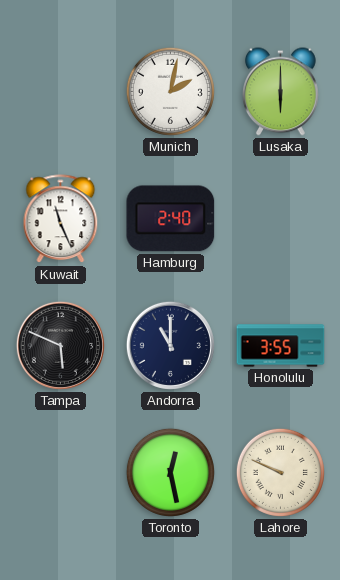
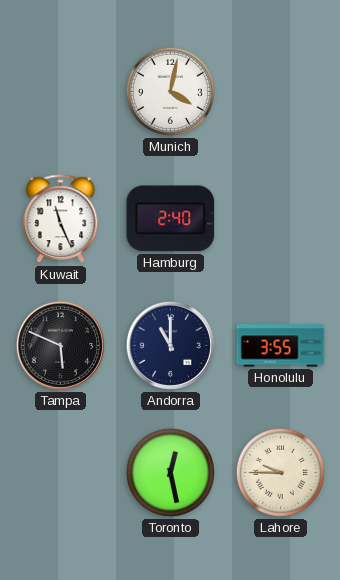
Munich: 2:02 -> 4:02 (170, 91)
Lusaka: 6:00 -> none (280, 92)
Lahore: 9:49 -> 9:45 (280, 472)
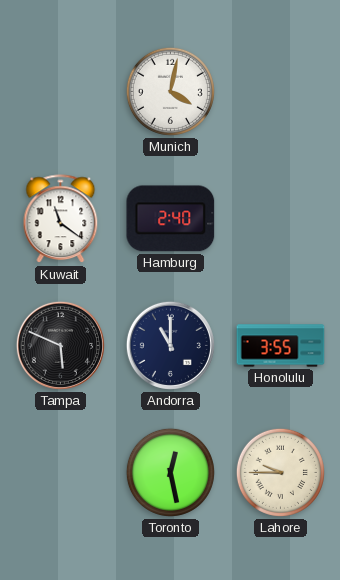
Kuwait: 11:26 -> 11:21 (61, 219)
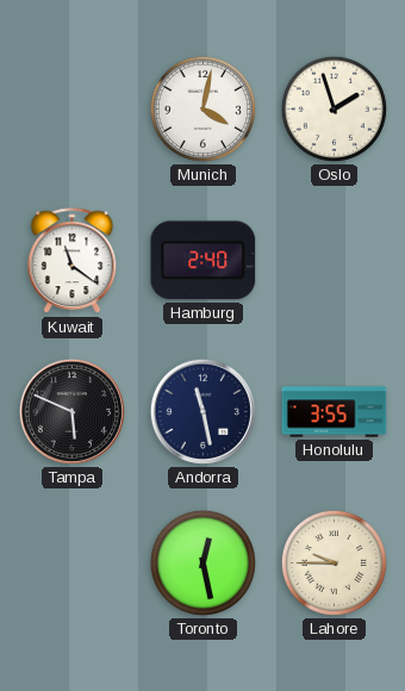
Oslo: none -> 1:57 (334, 108)
Andorra: 11:00 -> 11:28 (202, 411)
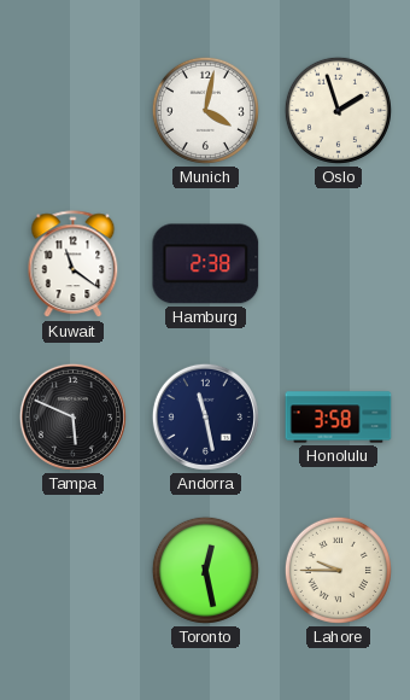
Hamburg: 2:40 -> 2:38 (206, 264)
Honolulu: 3:55 -> 3:58 (339, 418)
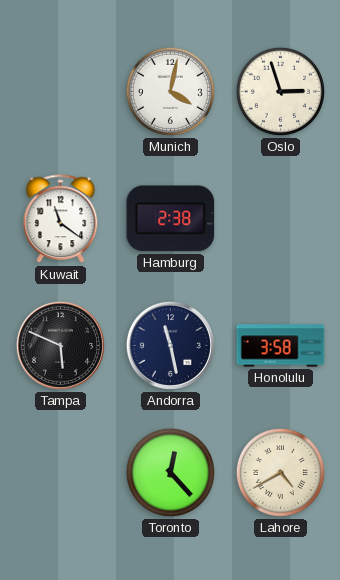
Oslo: 1:57 -> 2:57 (280, 91)
Toronto: 12:28 -> 12:23 (170, 472)
Lahore: 9:45 -> 4:40 (280, 472)
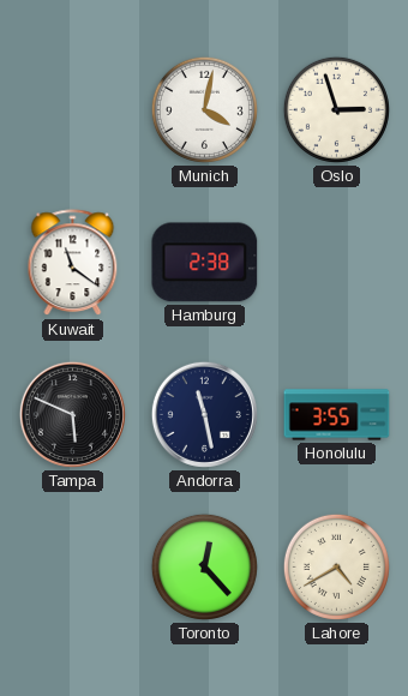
Honolulu: 3:58 -> 3:55 (337, 415)
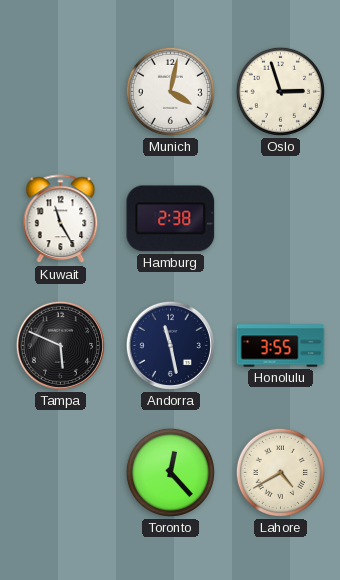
Kuwait: 11:21 -> 11:25 (61, 219)
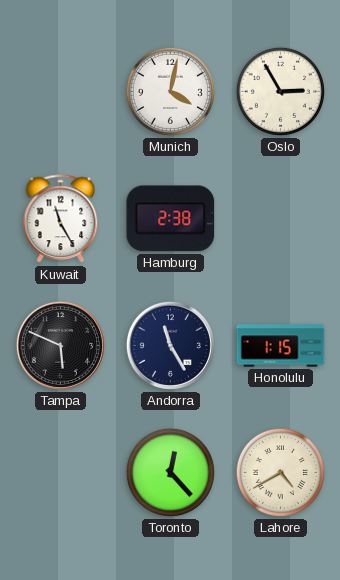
Oslo: 2:57 -> 2:55 (280, 91)
Andorra: 11:28 -> 11:25 (170, 345)
Honolulu: 3:55 -> 1:15 (281, 346)
